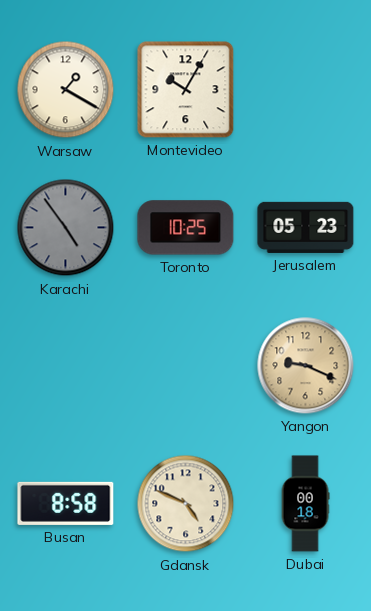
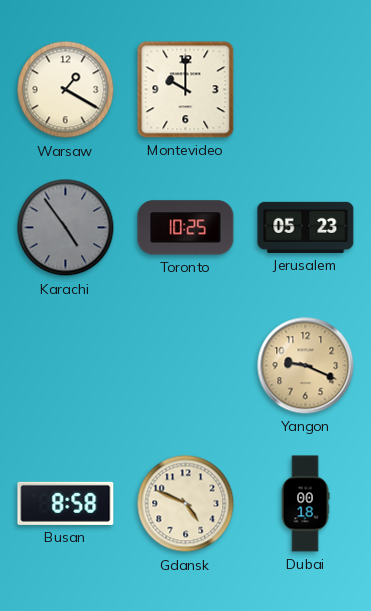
Montevideo: 10:05 -> 10:00 (186, 90)
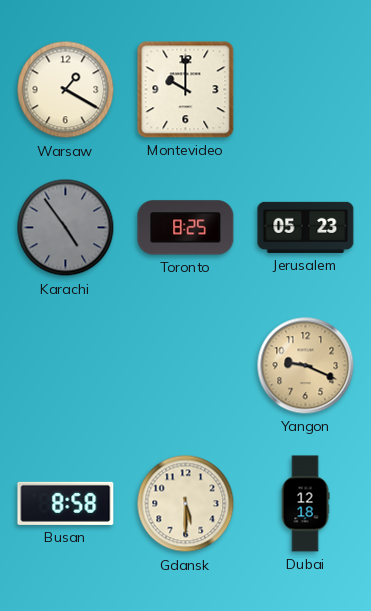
Toronto: 10:25 -> 8:25 (186, 228)
Gdansk: 4:49 -> 5:30 (186, 504)
Dubai: 00:18 -> 12:18 (305, 504)
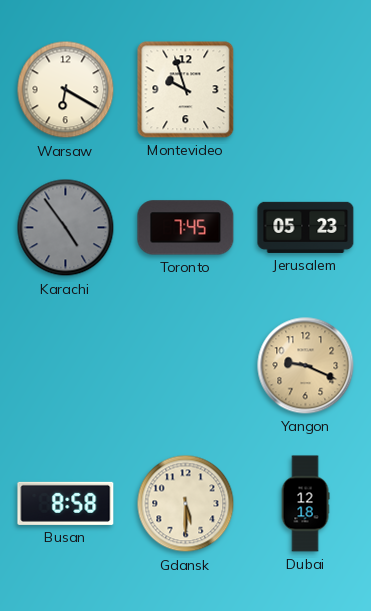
Warsaw: 1:20 -> 6:20 (66, 90)
Montevideo: 10:00 -> 9:57 (186, 90)
Toronto: 8:25 -> 7:45 (186, 228)
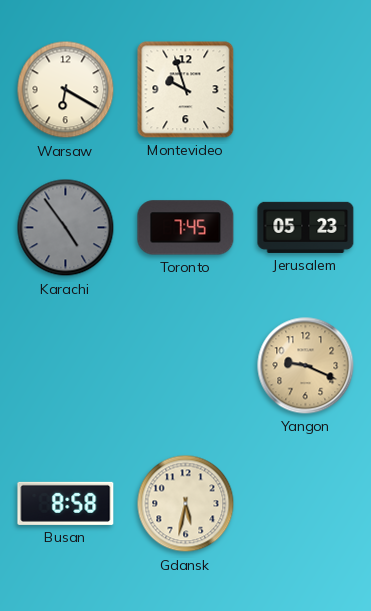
Gdansk: 5:30 -> 5:32 (186, 504)
Dubai: 12:18 -> none (305, 504)
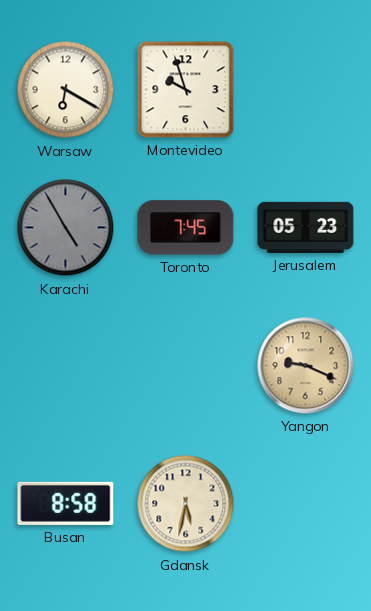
Karachi: 4:54 -> 4:55 (66, 228)
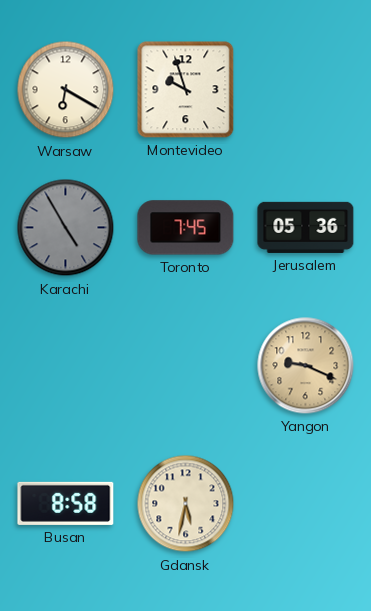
Jerusalem: 05:23 -> 05:36 (306, 227)
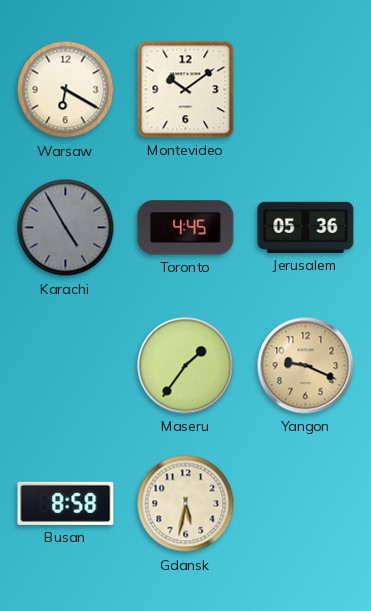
Montevideo: 9:57 -> 10:09 (186, 90)
Toronto: 7:45 -> 4:45 (186, 228)
Maseru: none -> 1:36 (186, 366)
